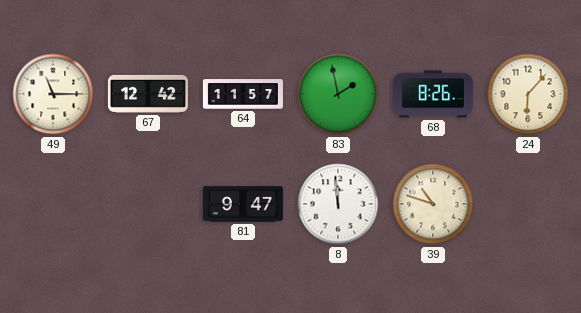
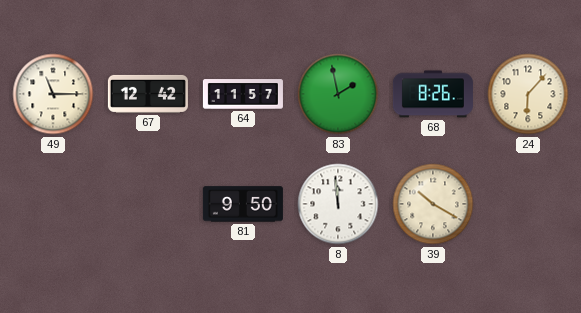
81: 9:47 -> 9:50 (243, 204)
39: 10:48 -> 10:20 (433, 204)
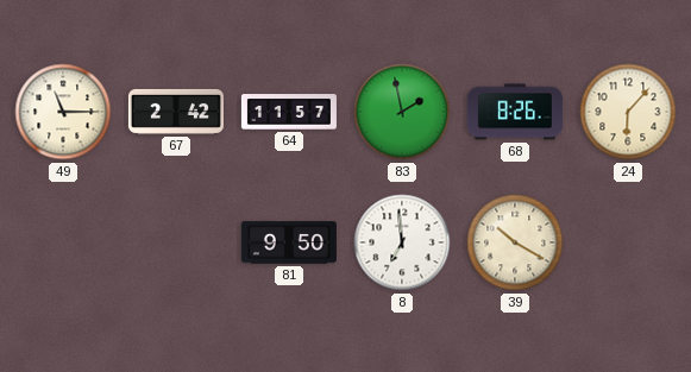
67: 12:42 -> 2:42 (176, 112)
8: 11:59 -> 6:59 (402, 242)
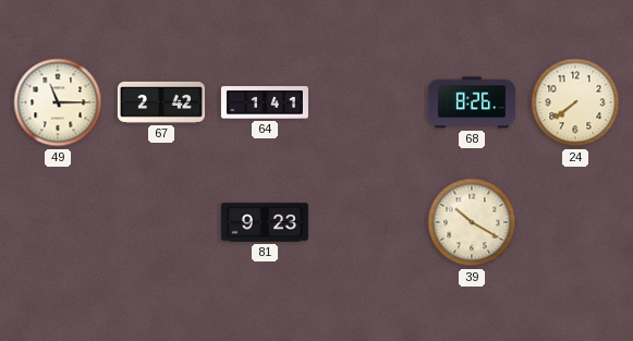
64: 11:57 -> 1:41 (265, 102)
83: 1:58 -> none (402, 112)
24: 6:07 -> 7:39 (575, 102)
81: 9:50 -> 9:23 (265, 222)
8: 6:59 -> none (402, 242)
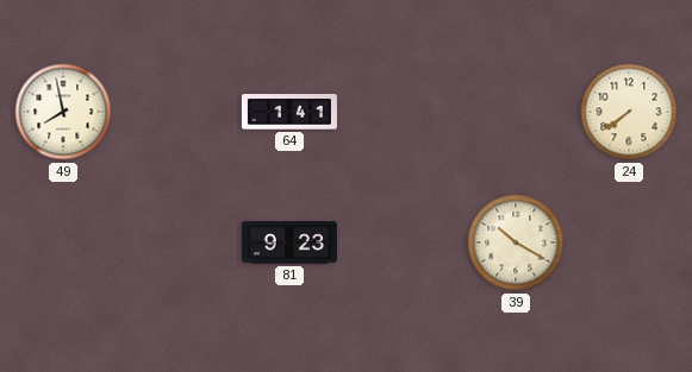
49: 11:15 -> 7:58 (63, 112)
67: 2:42 -> none (161, 102)
68: 8:26 -> none (472, 102)
